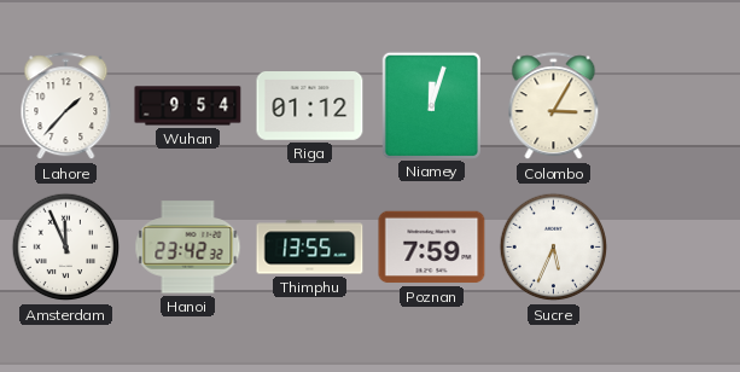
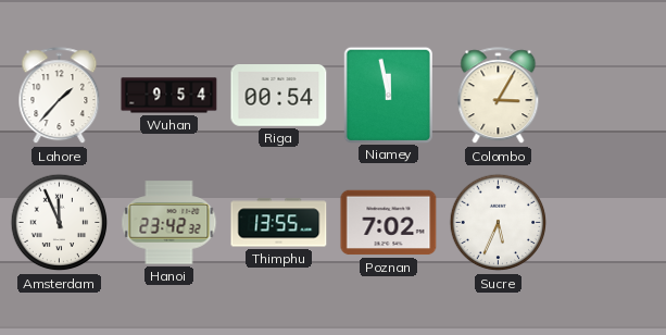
Riga: 01:12 -> 00:54 (279, 96)
Niamey: 12:03 -> 11:58 (388, 95)
Poznan: 7:59 -> 7:02 (389, 223)
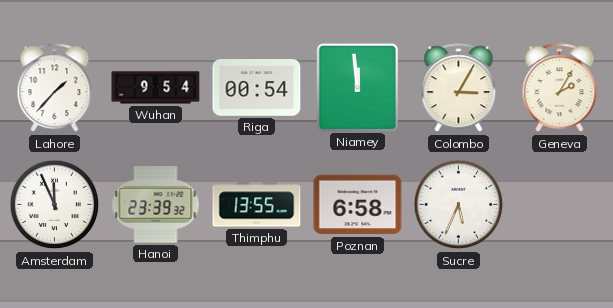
Niamey: 11:58 -> 11:59 (357, 87)
Geneva: none -> 2:05 (560, 88)
Hanoi: 23:42 -> 23:39 (156, 205)
Poznan: 7:02 -> 6:58 (358, 205)
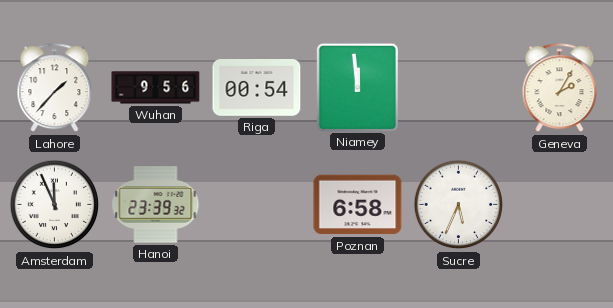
Wuhan: 9:54 -> 9:56 (156, 88)
Colombo: 3:05 -> none (459, 88)
Thimphu: 13:55 -> none (257, 205)
